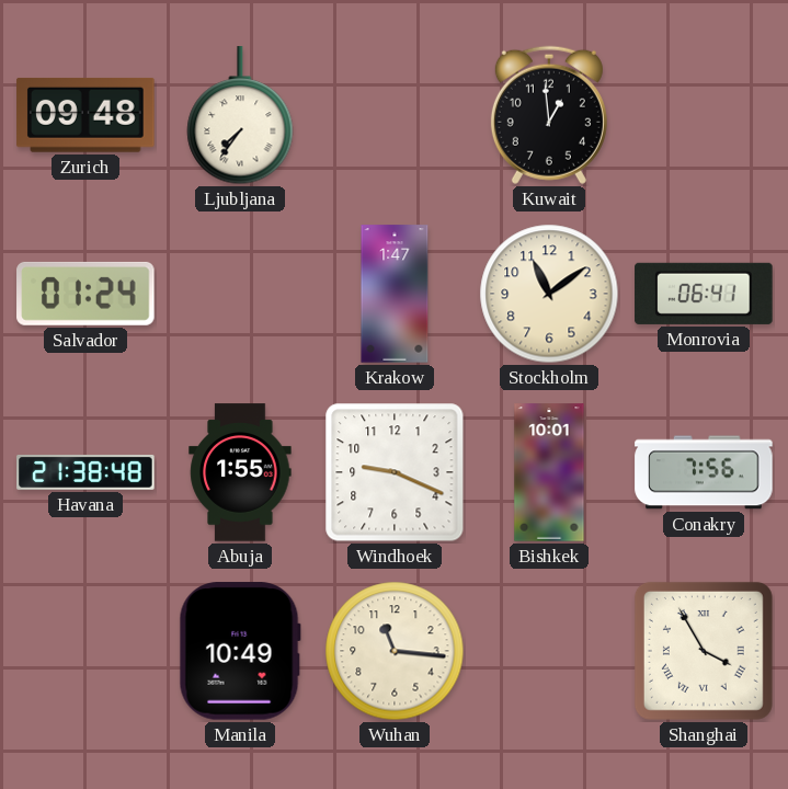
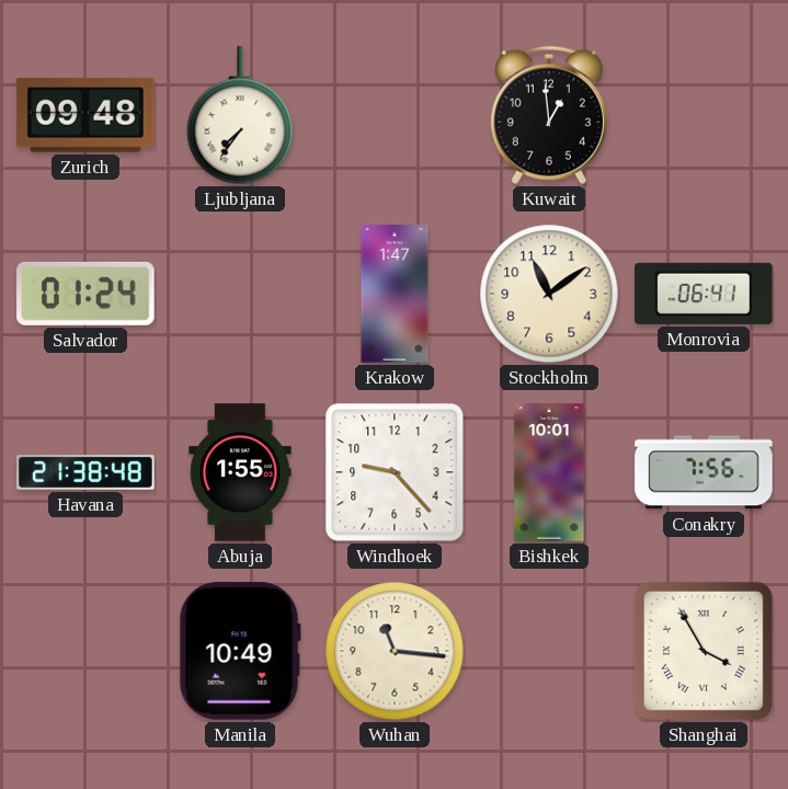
Windhoek: 9:19 -> 9:23 (395, 472)
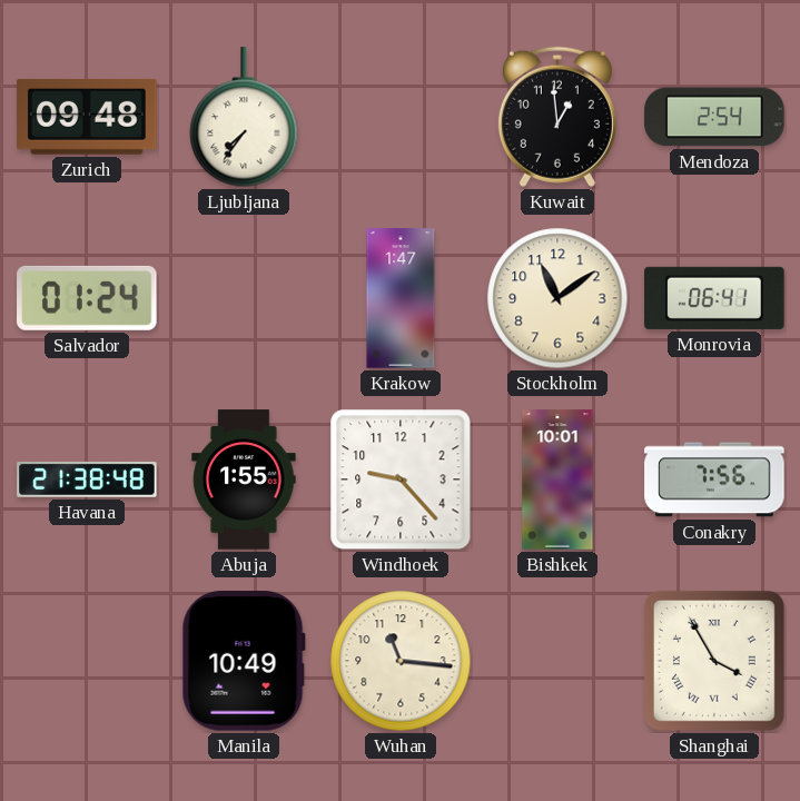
Mendoza: none -> 2:54 (714, 117)
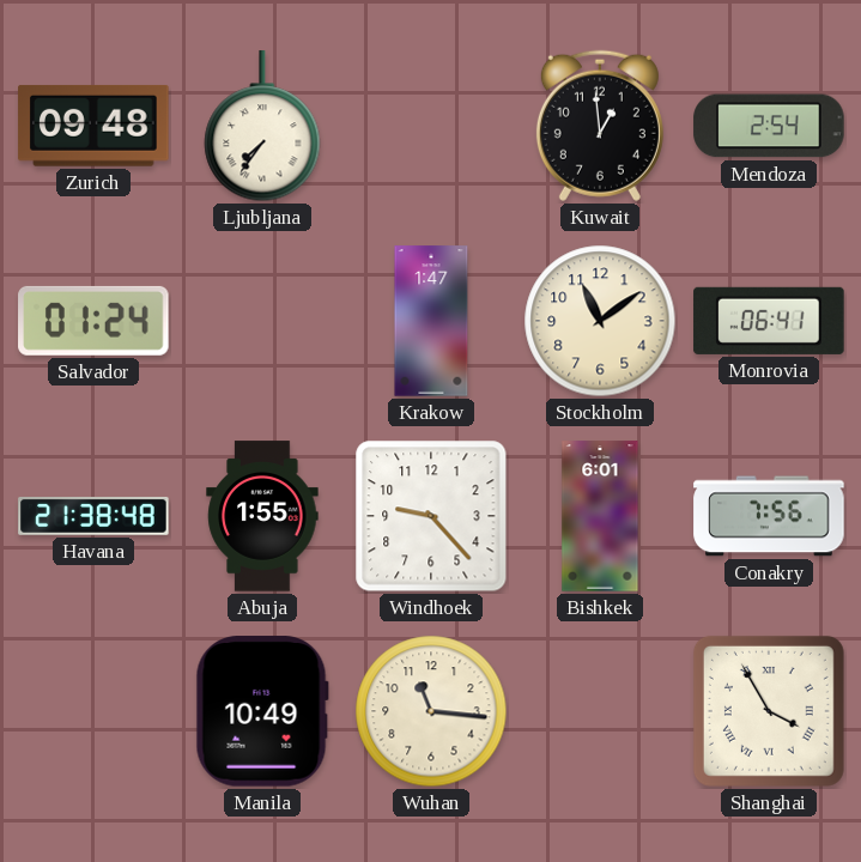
Bishkek: 10:01 -> 6:01 (600, 516)
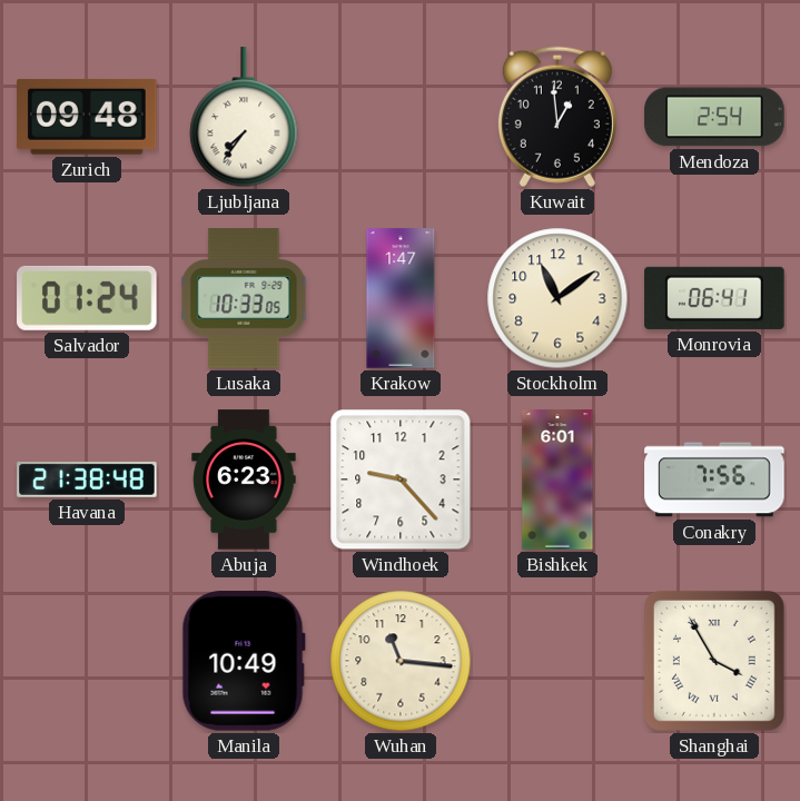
Lusaka: none -> 10:33 (244, 298)
Abuja: 1:55 -> 6:23 (244, 479)
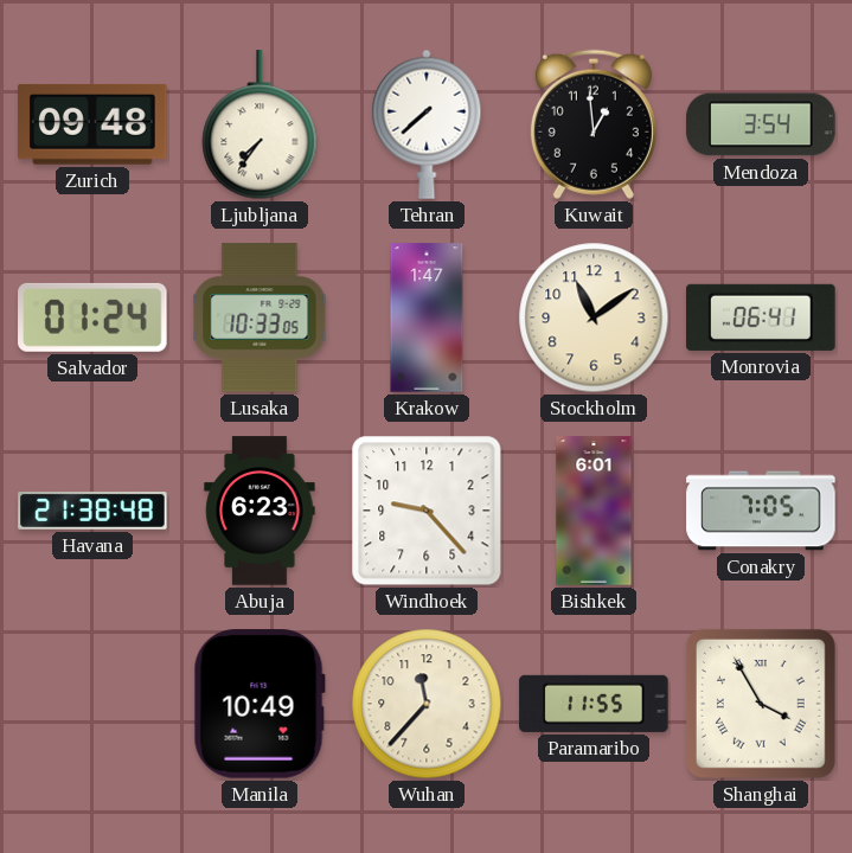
Tehran: none -> 7:38 (427, 124)
Mendoza: 2:54 -> 3:54 (761, 124)
Conakry: 7:56 -> 7:05 (761, 511)
Wuhan: 11:16 -> 11:37 (427, 704)
Paramaribo: none -> 11:55 (594, 704)
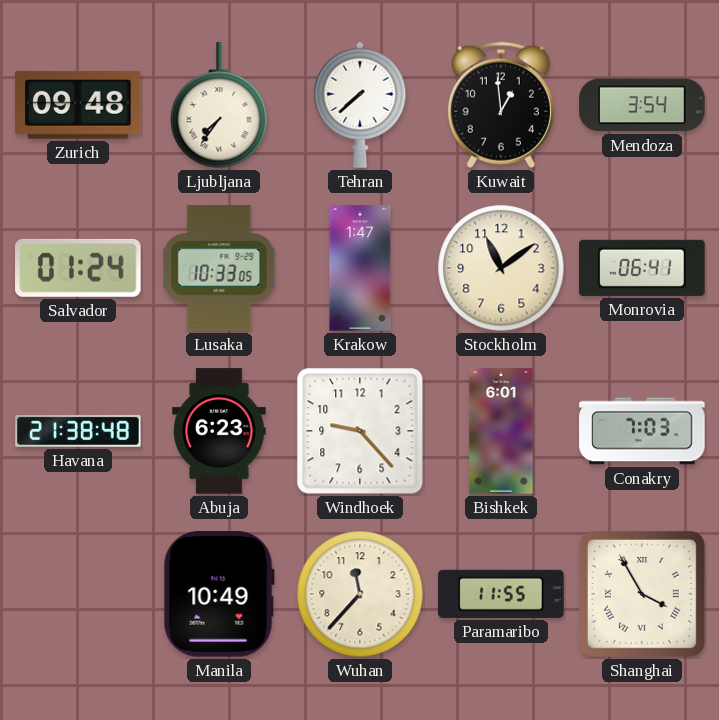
Conakry: 7:05 -> 7:03 (642, 431)
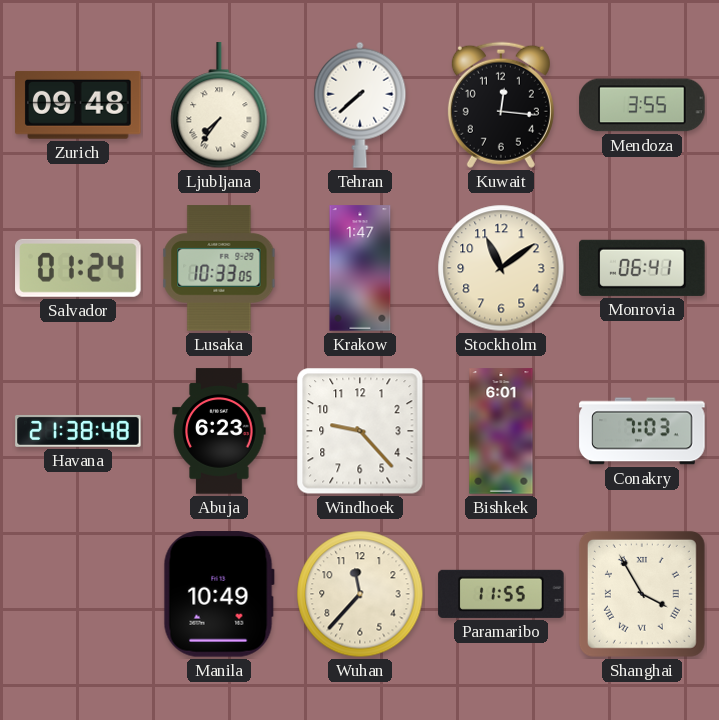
Kuwait: 12:59 -> 12:16 (501, 105)
Mendoza: 3:54 -> 3:55 (642, 105)
